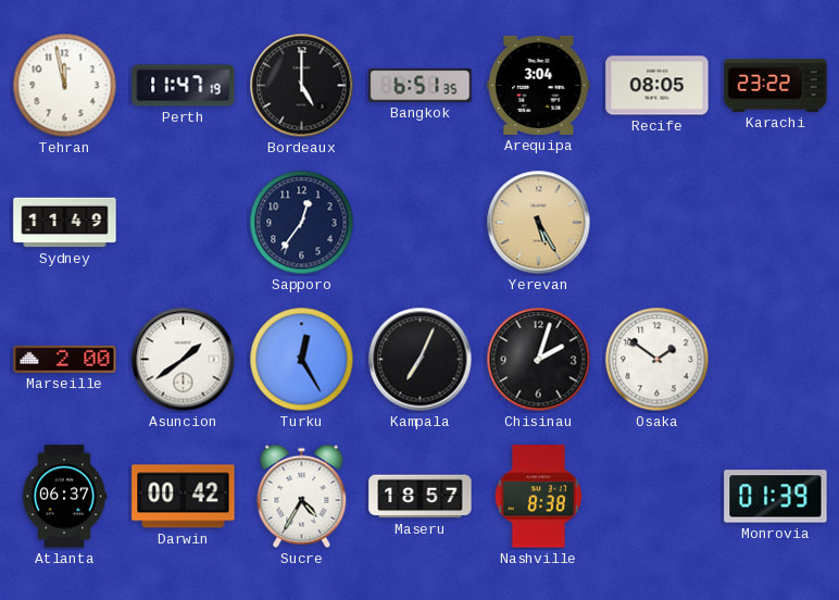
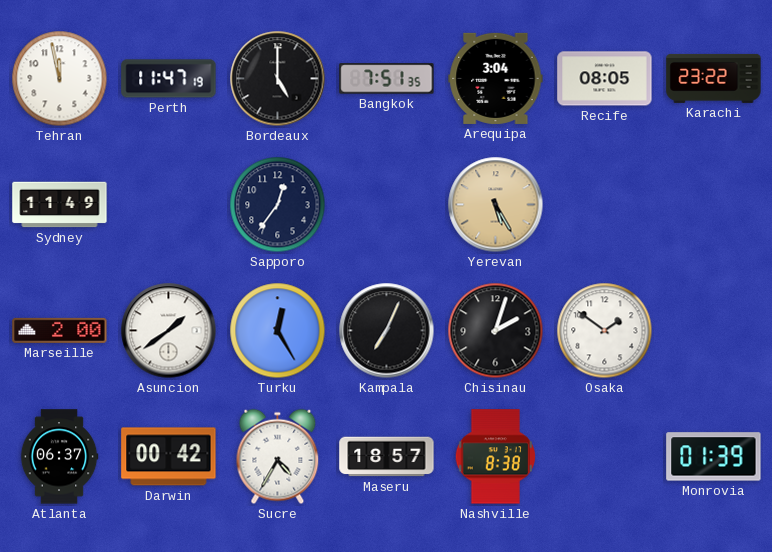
Bangkok: 6:51 -> 7:51 (387, 79)
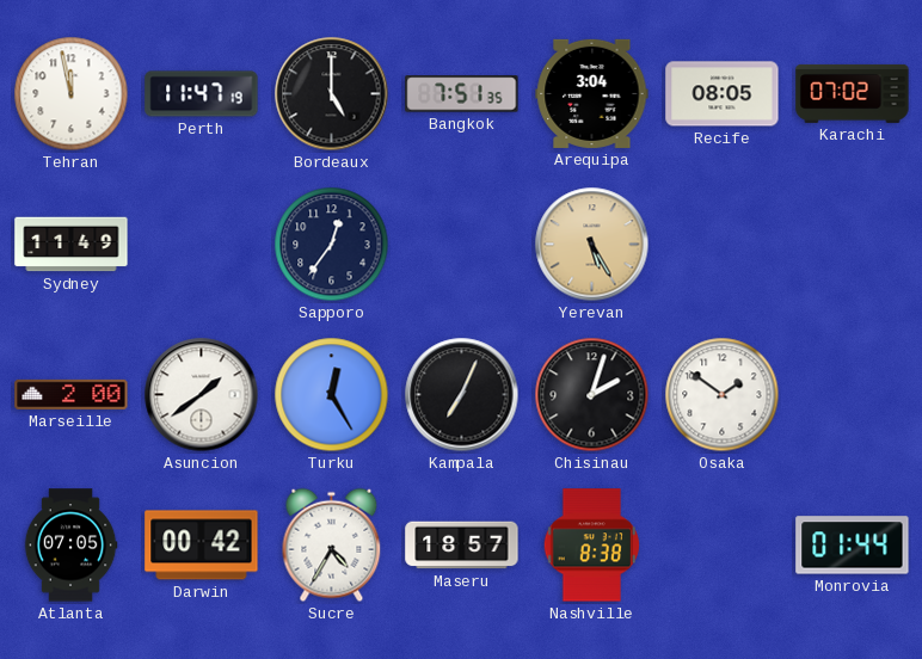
Karachi: 23:22 -> 07:02 (853, 93)
Atlanta: 06:37 -> 07:05 (70, 546)
Monrovia: 01:39 -> 01:44 (853, 546)
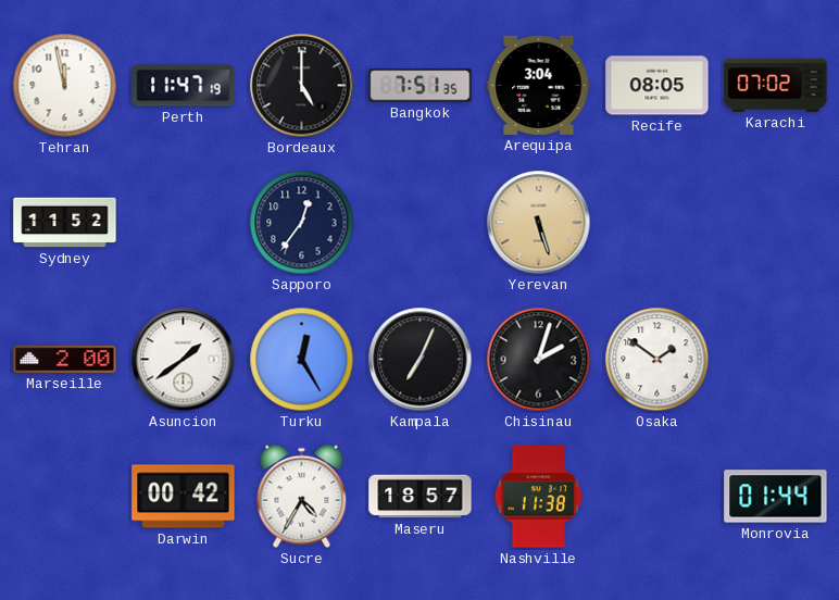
Sydney: 11:49 -> 11:52 (65, 223)
Yerevan: 5:25 -> 5:27 (539, 223)
Atlanta: 07:05 -> none (70, 546)
Nashville: 8:38 -> 11:38 (538, 497)
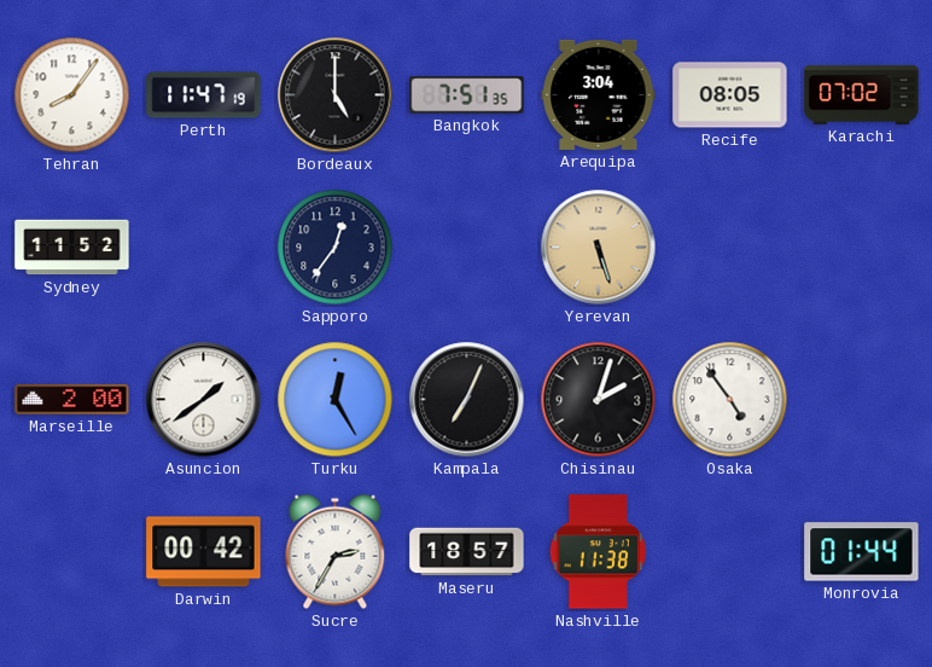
Tehran: 11:58 -> 8:06 (72, 95)
Osaka: 1:51 -> 4:54 (730, 400)
Sucre: 4:35 -> 2:35 (336, 552)
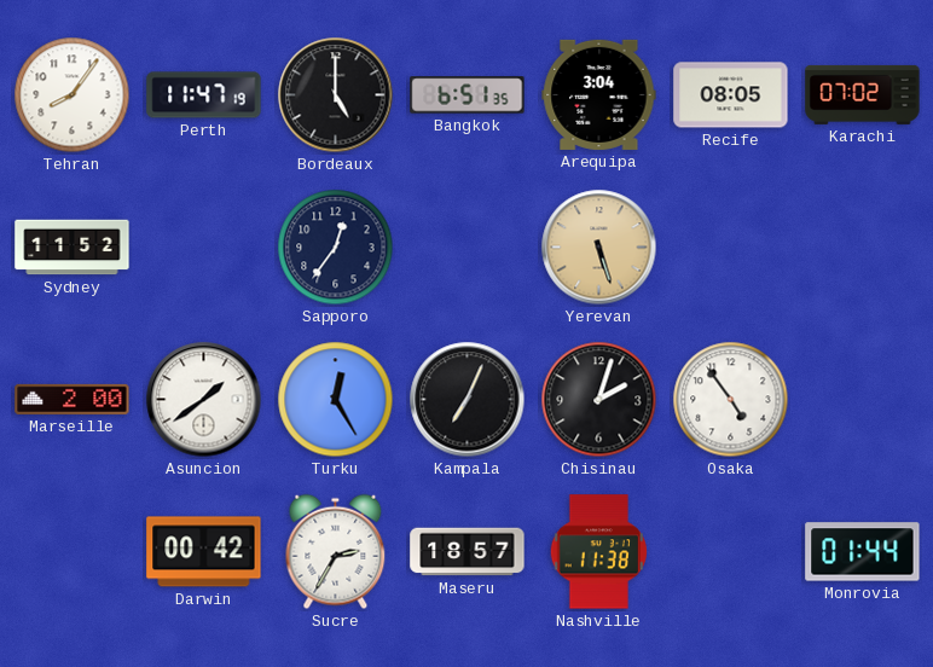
Bangkok: 7:51 -> 6:51 (468, 95)
